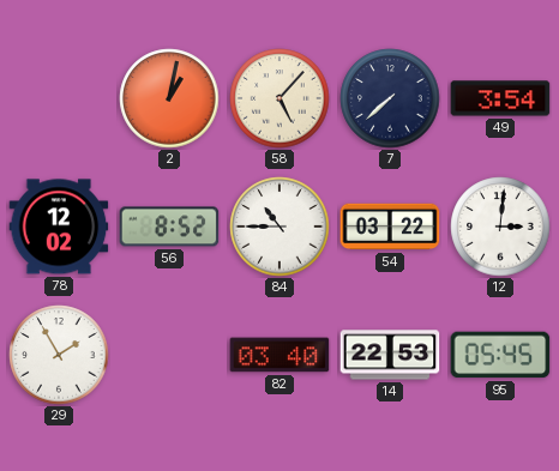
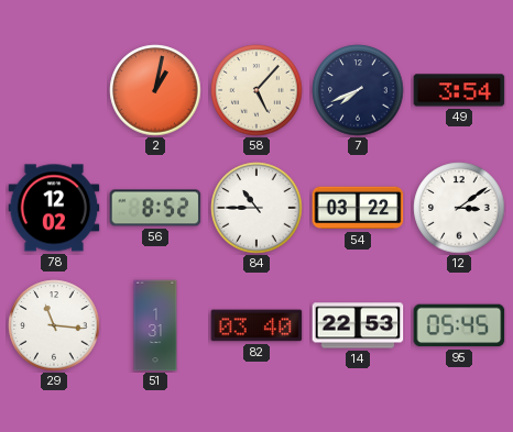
7: 7:38 -> 7:41 (358, 90)
12: 3:01 -> 3:09 (459, 208)
29: 1:55 -> 11:16 (54, 325)
51: none -> 1:31 (155, 325)
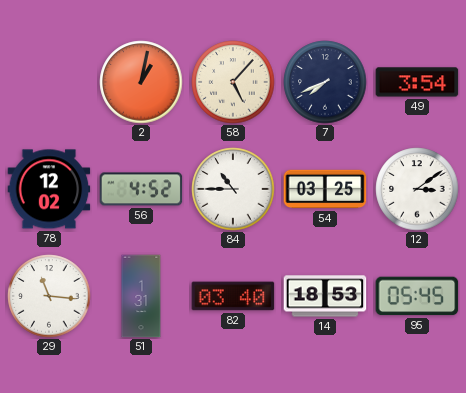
56: 8:52 -> 4:52 (141, 189)
54: 03:22 -> 03:25 (325, 189)
14: 22:53 -> 18:53 (325, 296)
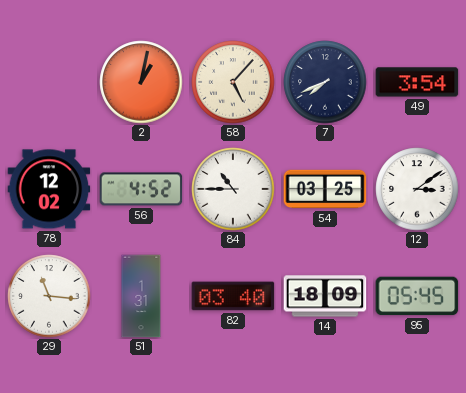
14: 18:53 -> 18:09 (325, 296)
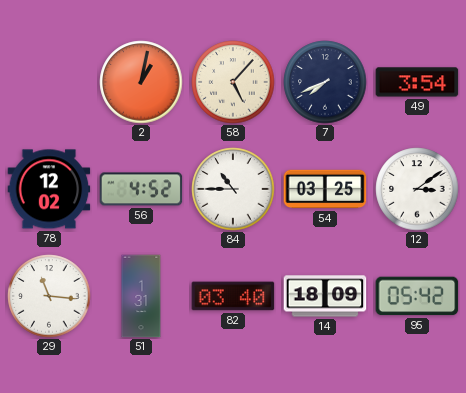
95: 05:45 -> 05:42 (417, 296)
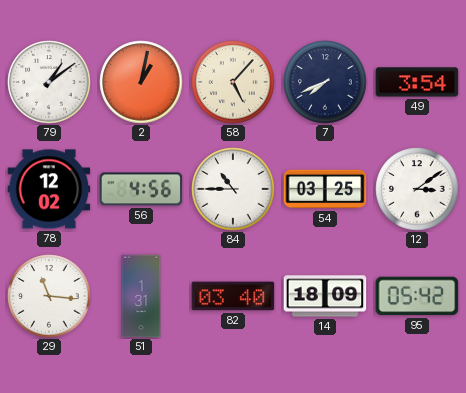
79: none -> 1:09 (49, 82)
56: 4:52 -> 4:56 (141, 189)
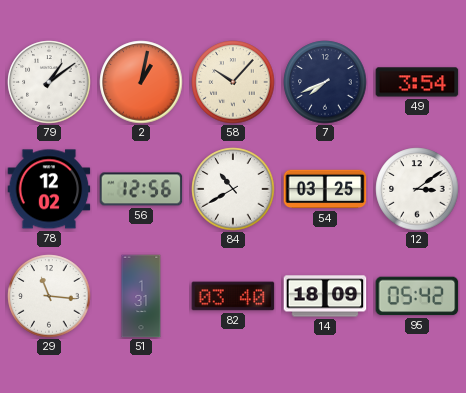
58: 5:07 -> 10:07 (233, 82)
56: 4:56 -> 12:56 (141, 189)
84: 10:45 -> 10:40 (233, 189)
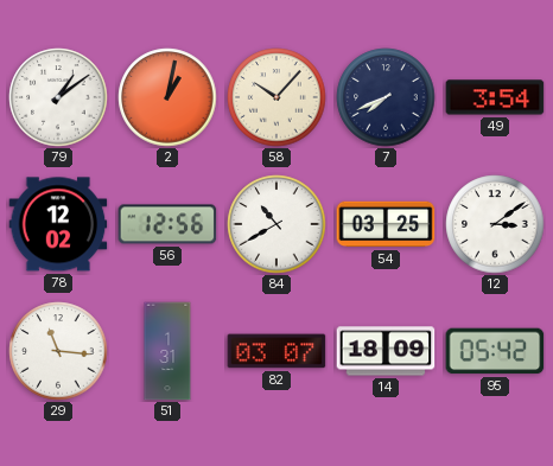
82: 03:40 -> 03:07 (276, 351)
